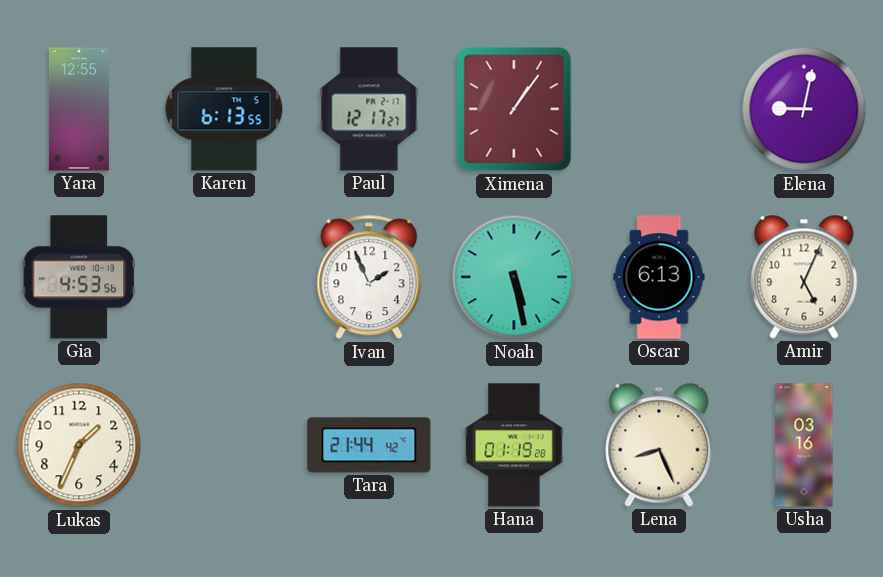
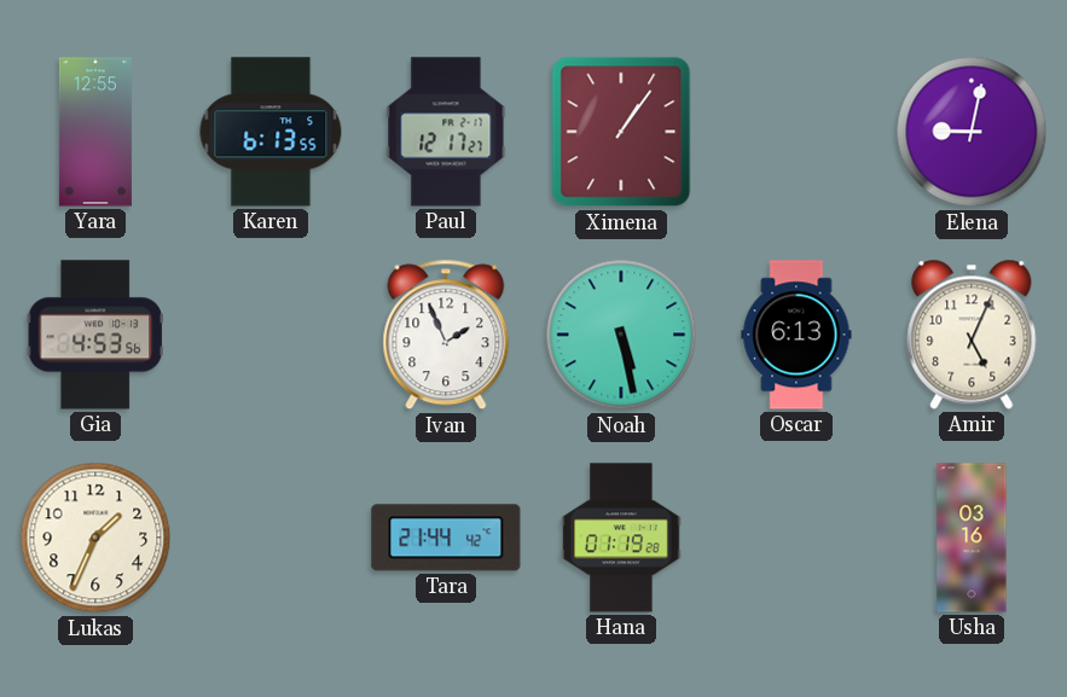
Lena: 8:26 -> none (659, 445)
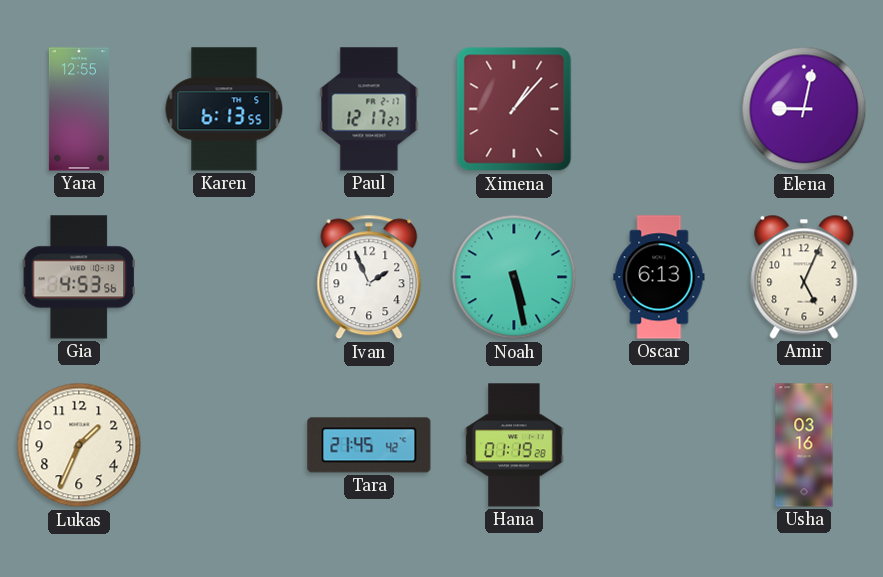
Ximena: 1:06 -> 1:07 (514, 109)
Tara: 21:44 -> 21:45 (369, 445)
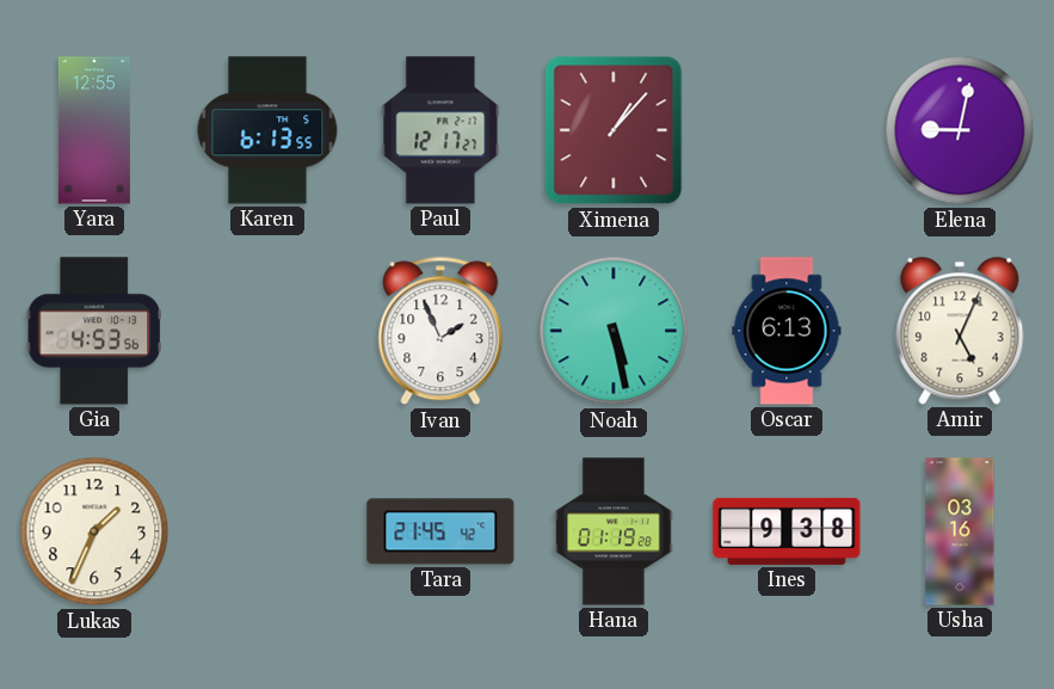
Ines: none -> 9:38 (787, 531)
